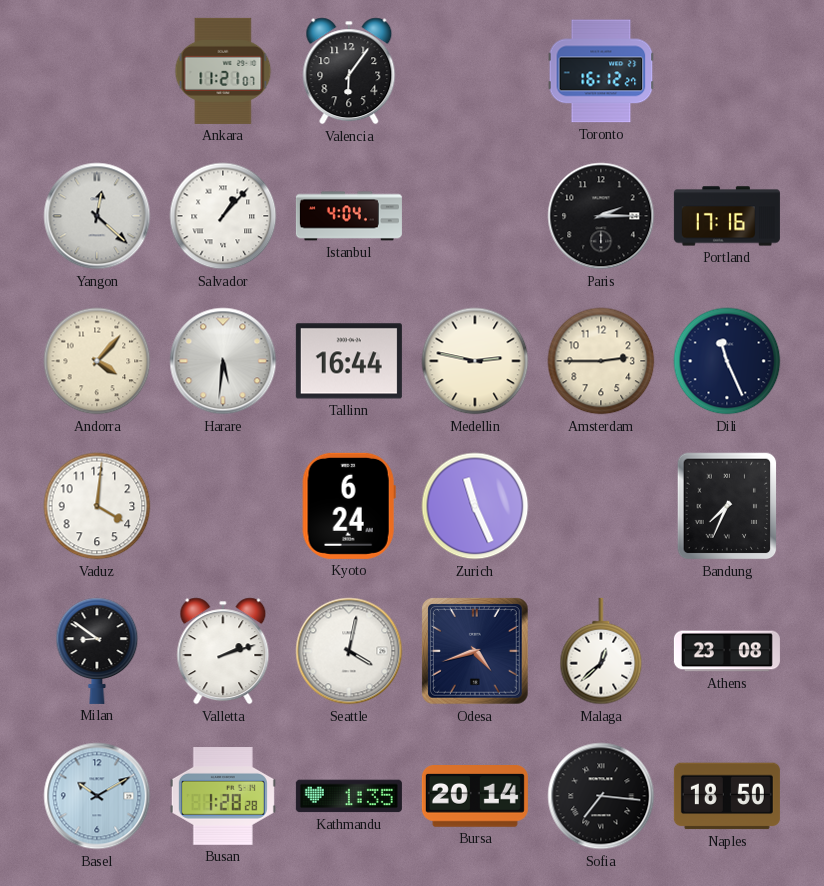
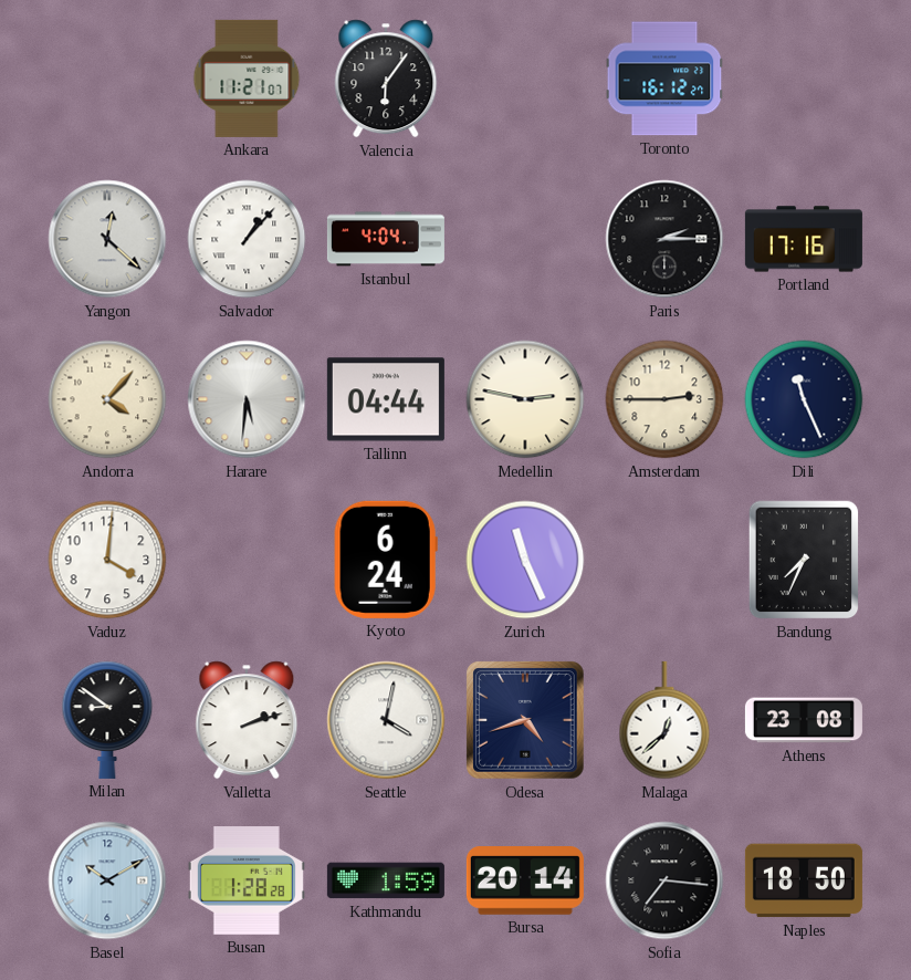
Tallinn: 16:44 -> 04:44 (386, 399)
Kathmandu: 1:35 -> 1:59 (386, 880)
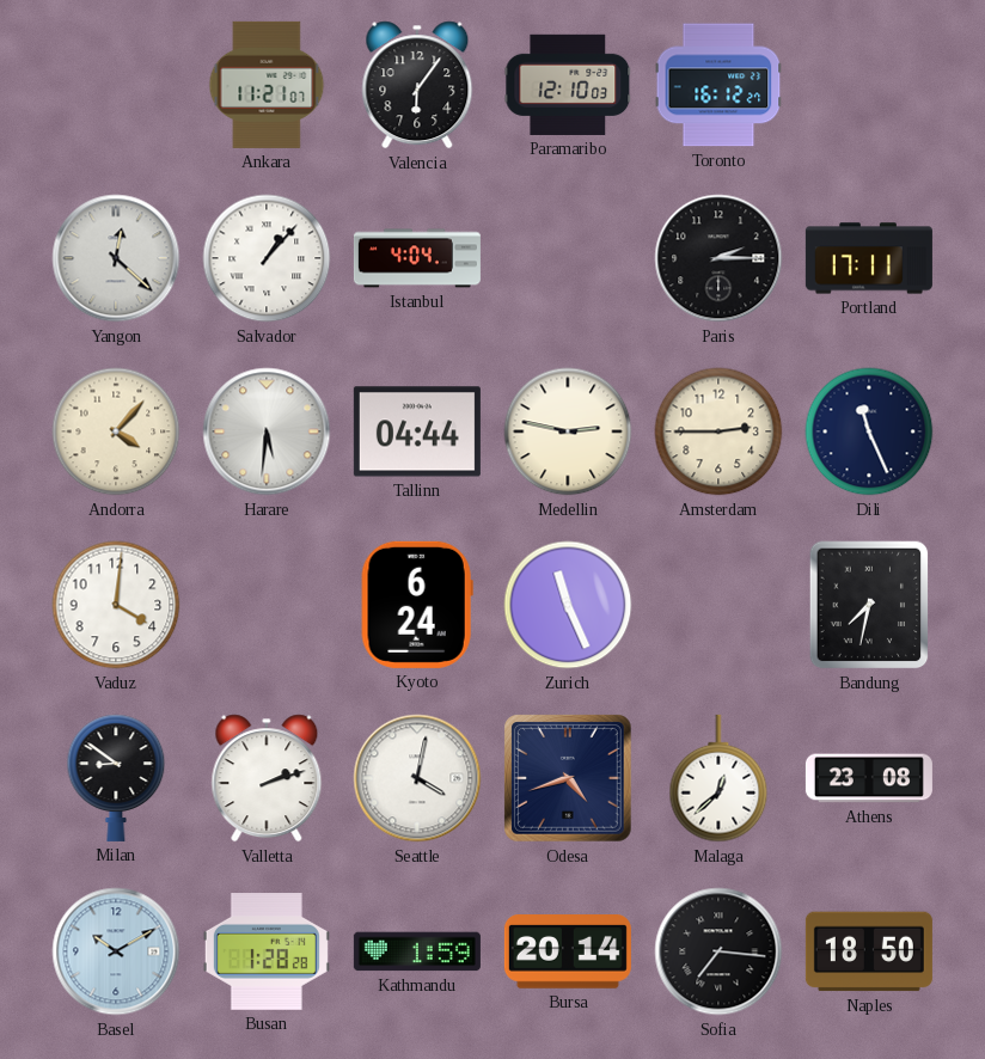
Paramaribo: none -> 12:10 (568, 85)
Portland: 17:16 -> 17:11 (869, 258)
Bandung: 7:34 -> 7:32 (869, 605)
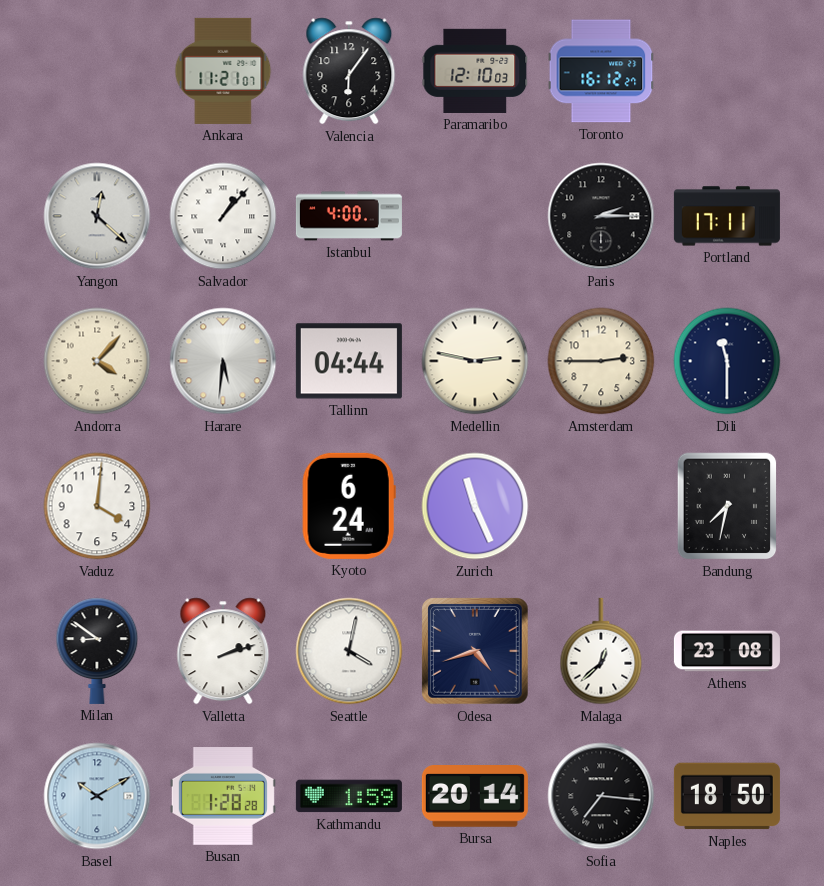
Istanbul: 4:04 -> 4:00 (349, 216)
Dili: 11:26 -> 11:30 (727, 361)
